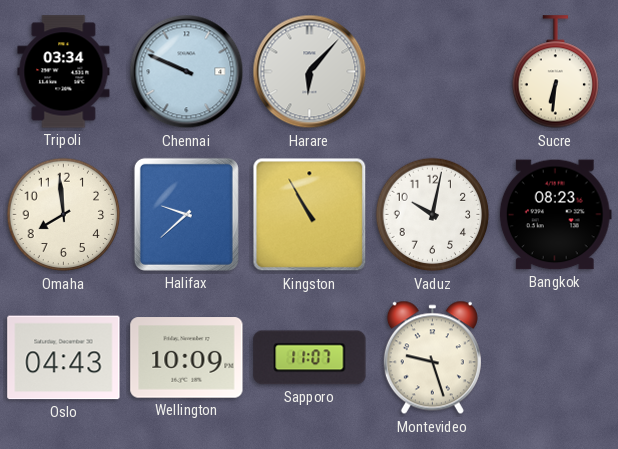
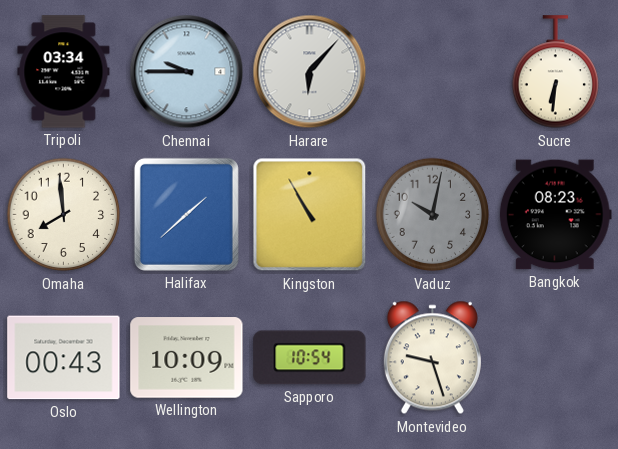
Chennai: 9:49 -> 9:45 (187, 72)
Halifax: 9:38 -> 1:38 (186, 214)
Vaduz dial: white -> grey (433, 215)
Oslo: 04:43 -> 00:43 (64, 358)
Sapporo: 11:07 -> 10:54 (310, 358)
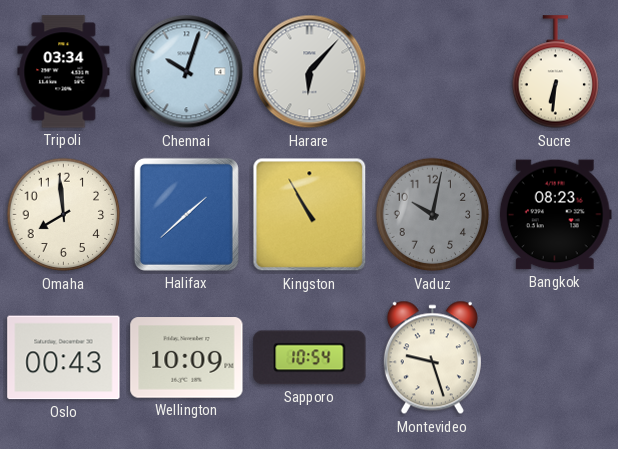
Chennai: 9:45 -> 10:03 (187, 72)
